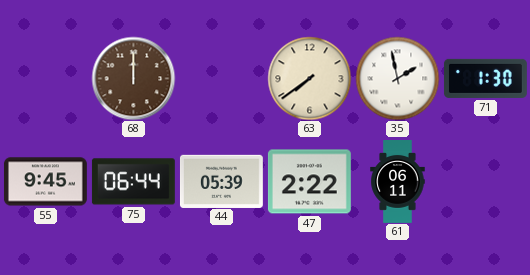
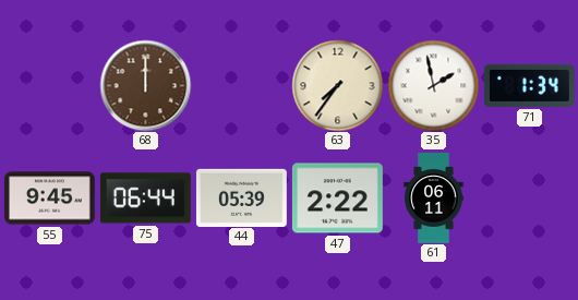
63: 7:39 -> 7:36 (337, 85)
71: 1:30 -> 1:34 (529, 85)
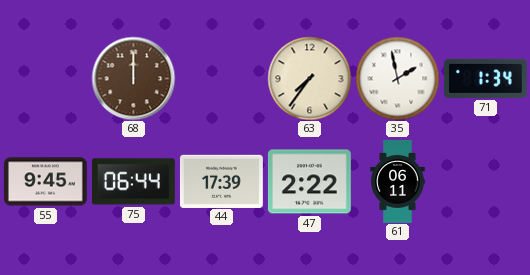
44: 05:39 -> 17:39 (221, 181)
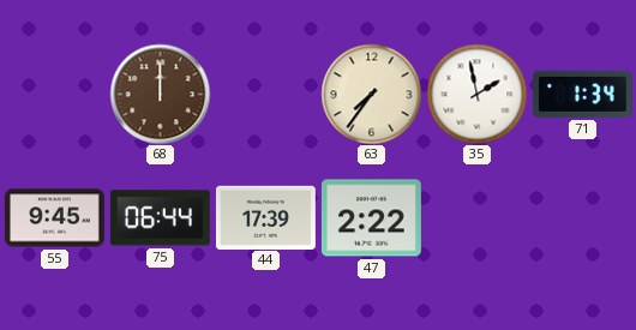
61: 06:11 -> none (398, 182)
